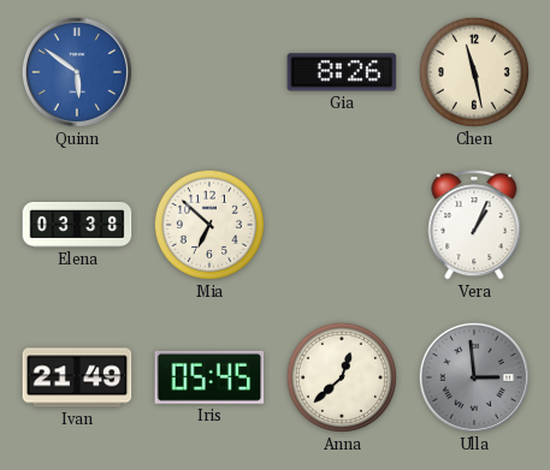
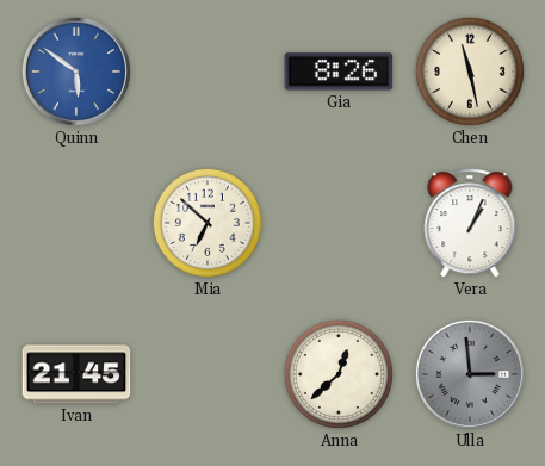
Elena: 03:38 -> none (77, 225)
Ivan: 21:49 -> 21:45 (76, 374)
Iris: 05:45 -> none (209, 377)
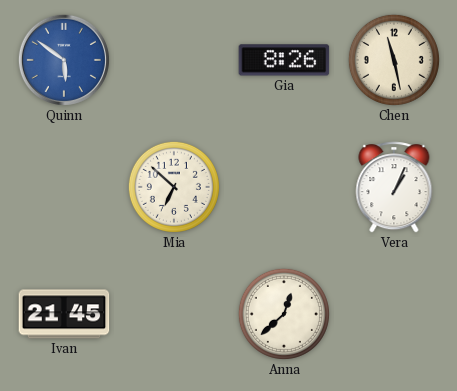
Ulla: 2:59 -> none (470, 374)
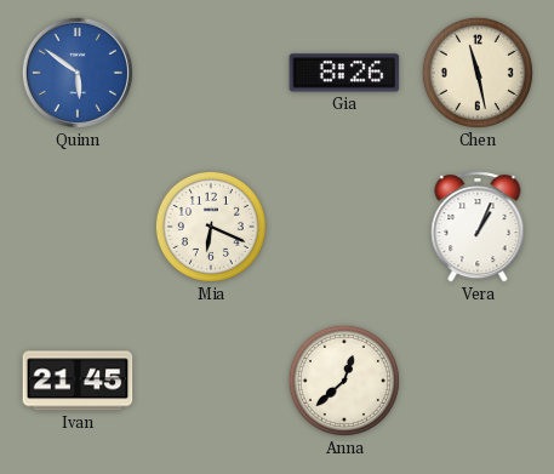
Mia: 6:52 -> 6:19 (211, 227)
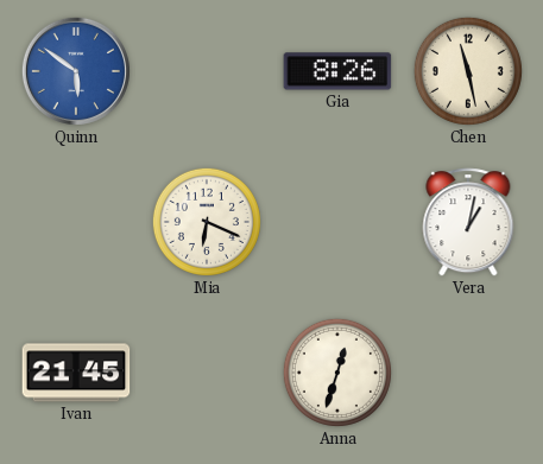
Vera: 1:04 -> 1:02 (468, 222)
Anna: 12:38 -> 12:33 (337, 373)
